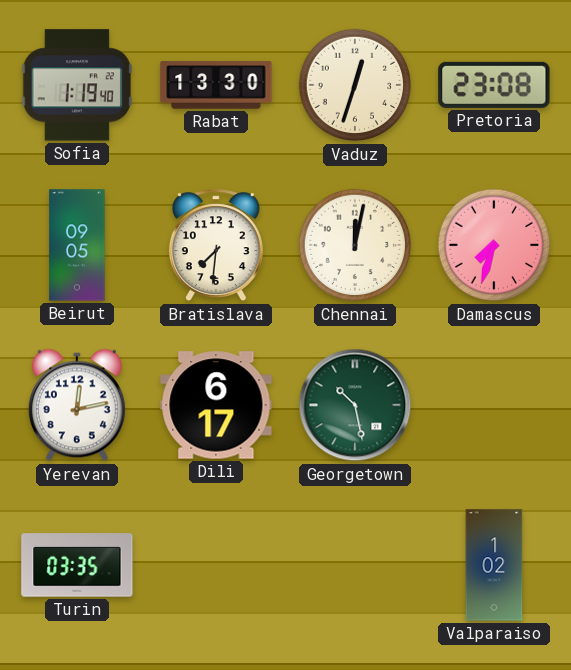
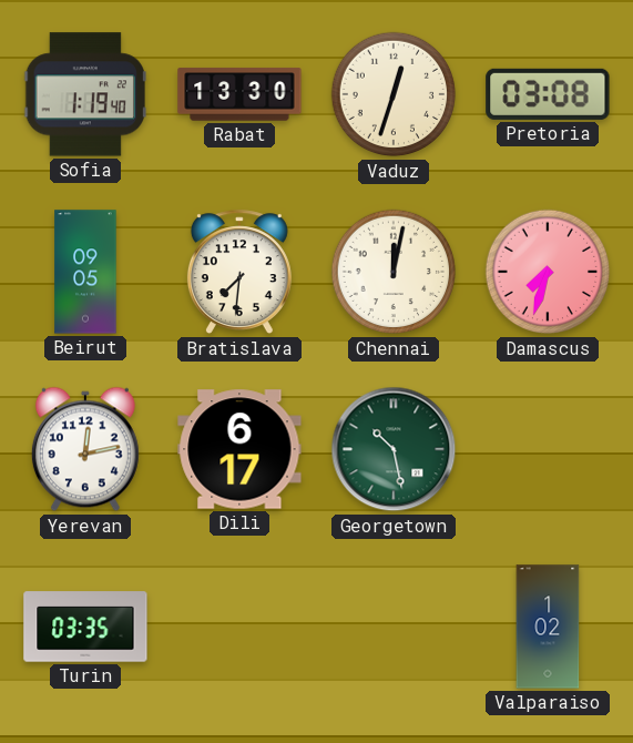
Pretoria: 23:08 -> 03:08 (548, 94)
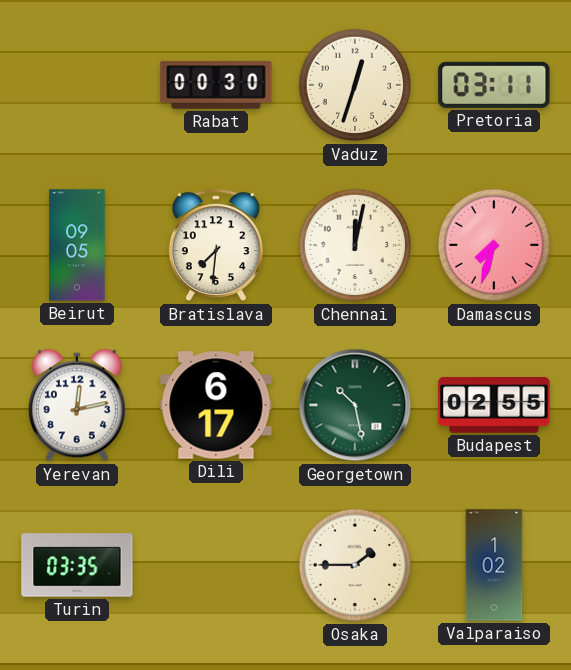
Sofia: 1:19 -> none (84, 94)
Rabat: 13:30 -> 00:30 (216, 85)
Pretoria: 03:08 -> 03:11 (494, 85)
Budapest: none -> 02:55 (494, 405)
Osaka: none -> 1:45 (355, 565)
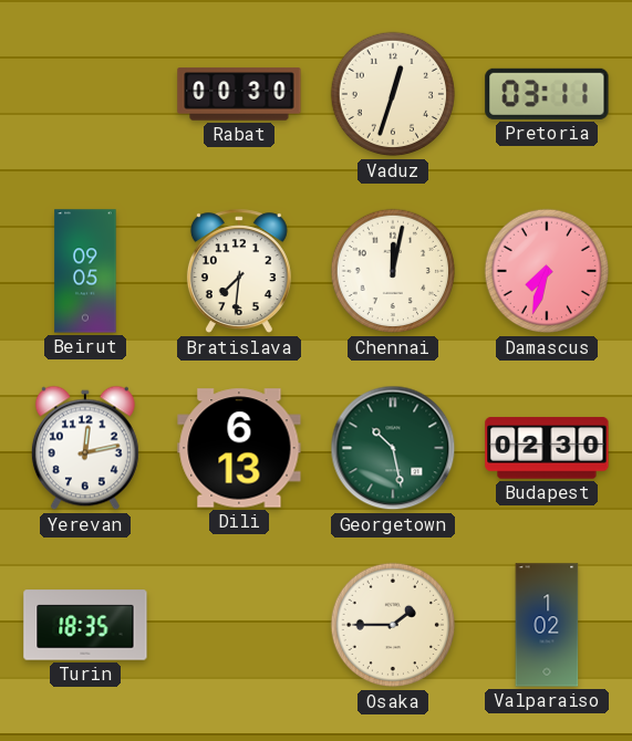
Dili: 6:17 -> 6:13 (239, 448)
Budapest: 02:55 -> 02:30 (547, 448)
Turin: 03:35 -> 18:35 (85, 625)
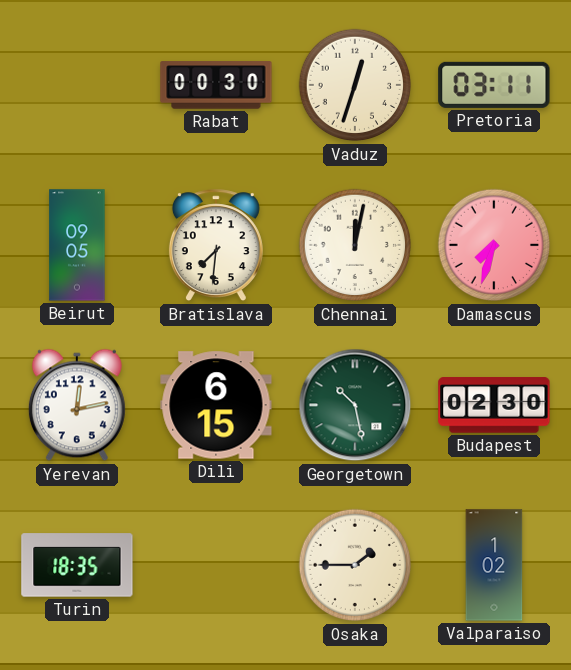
Dili: 6:13 -> 6:15 (216, 405)
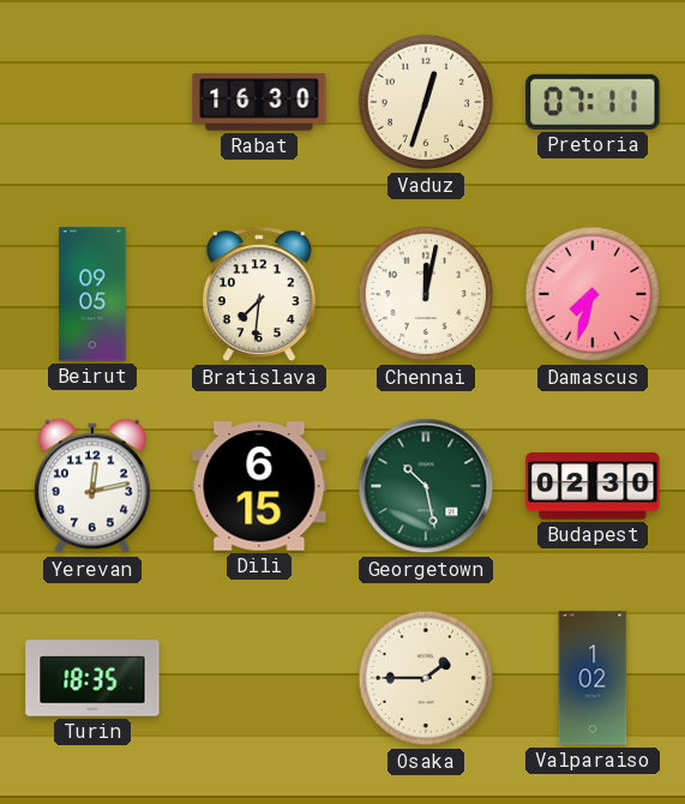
Rabat: 00:30 -> 16:30 (259, 102)
Pretoria: 03:11 -> 07:11 (593, 102)
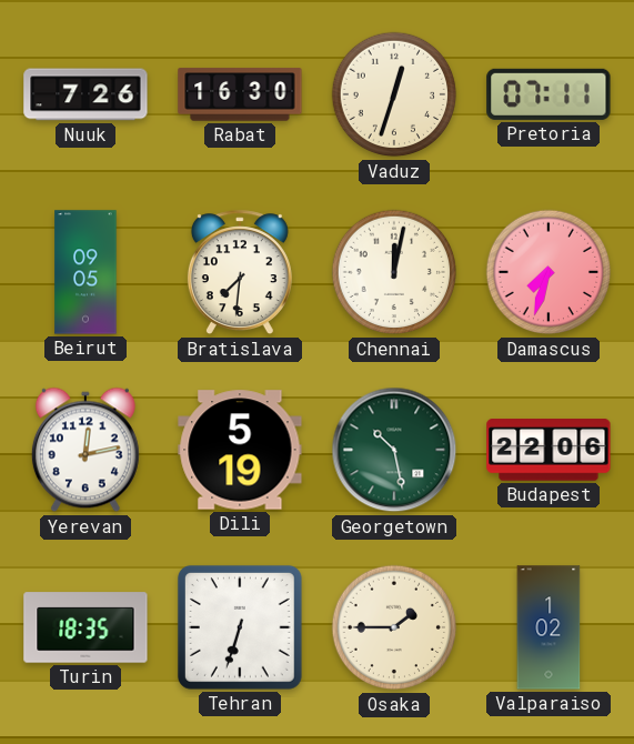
Nuuk: none -> 7:26 (85, 94)
Dili: 6:15 -> 5:19 (240, 450)
Budapest: 02:30 -> 22:06 (549, 450)
Tehran: none -> 6:33 (240, 627)
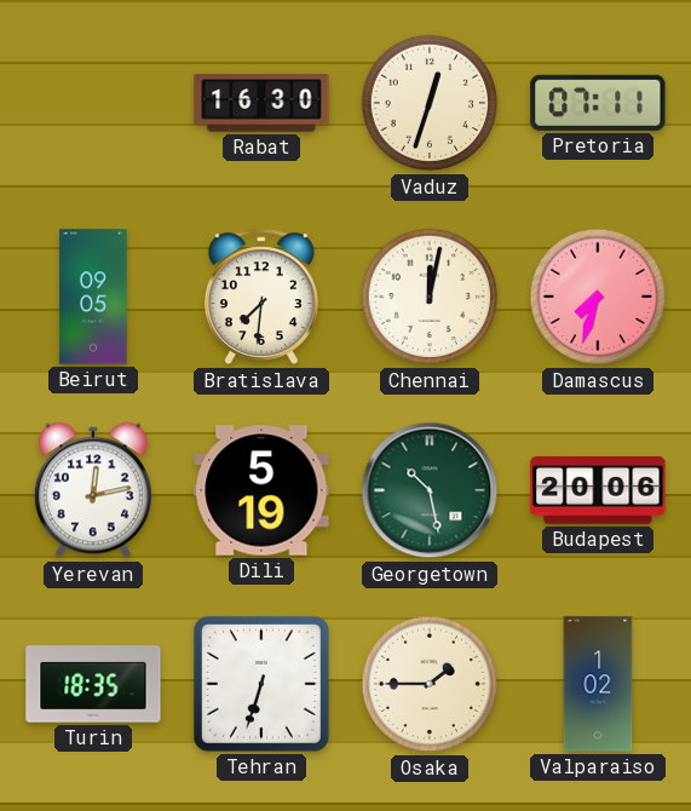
Nuuk: 7:26 -> none (85, 94)
Budapest: 22:06 -> 20:06 (598, 490)
